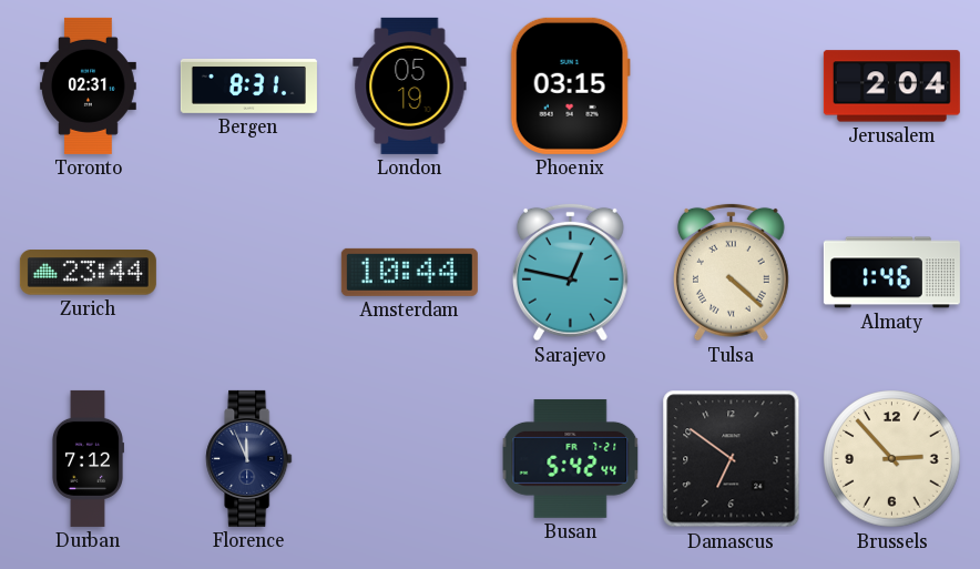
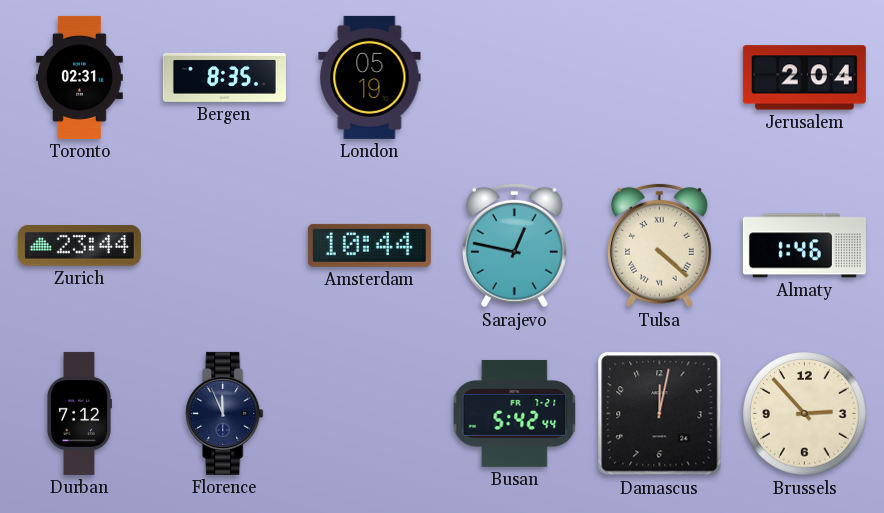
Bergen: 8:31 -> 8:35 (224, 77)
Phoenix: 03:15 -> none (570, 85)
Damascus: 6:51 -> 12:02 (660, 414)
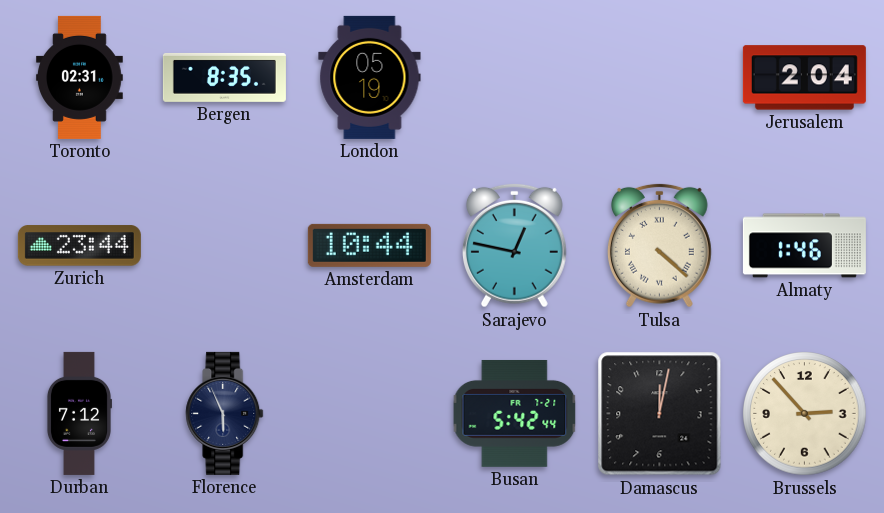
Florence: 11:56 -> 5:56 (225, 413)
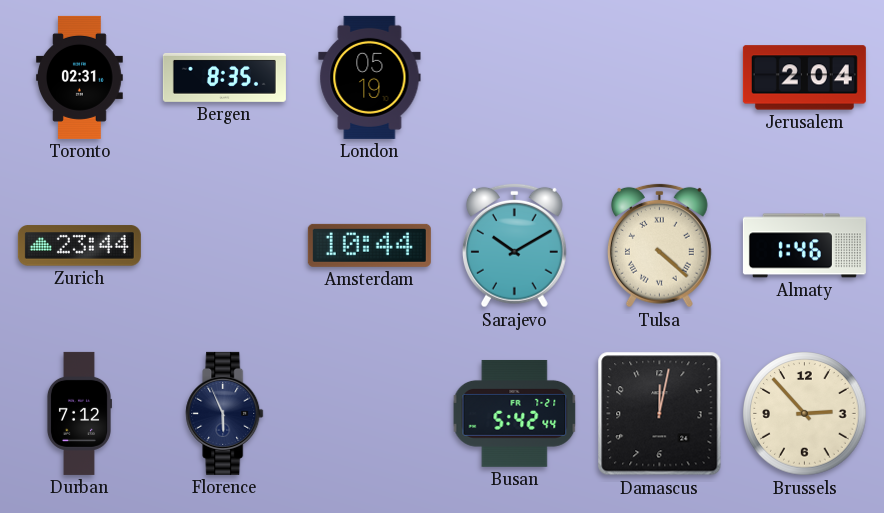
Sarajevo: 12:47 -> 10:10 (514, 245)
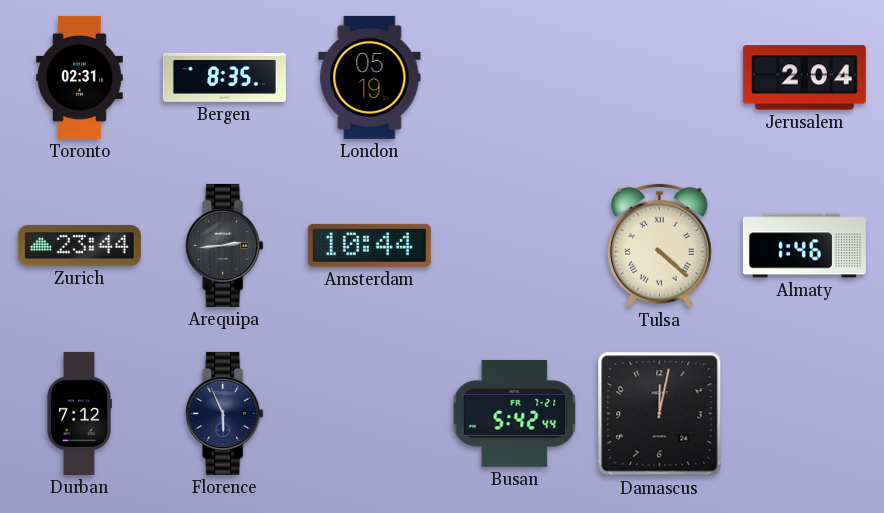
Arequipa: none -> 2:44 (225, 245)
Sarajevo: 10:10 -> none (514, 245)
Brussels: 2:53 -> none (805, 414)
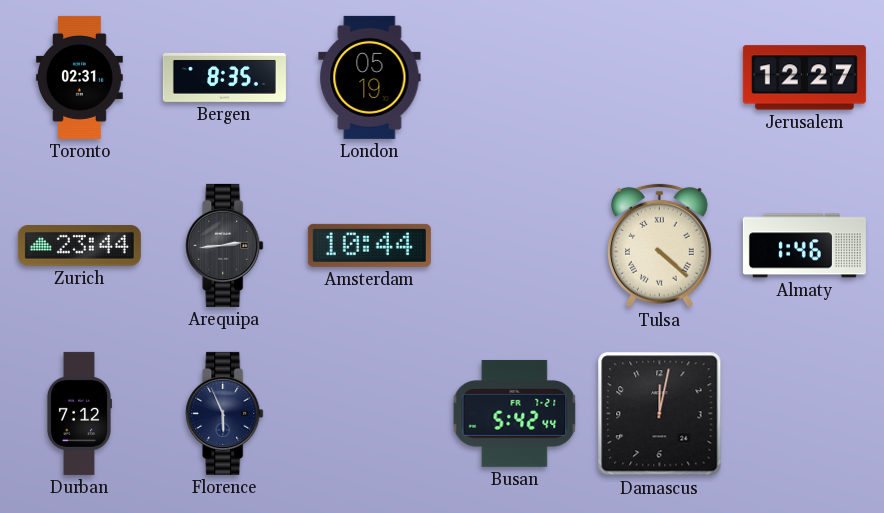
Jerusalem: 2:04 -> 12:27 (804, 78)
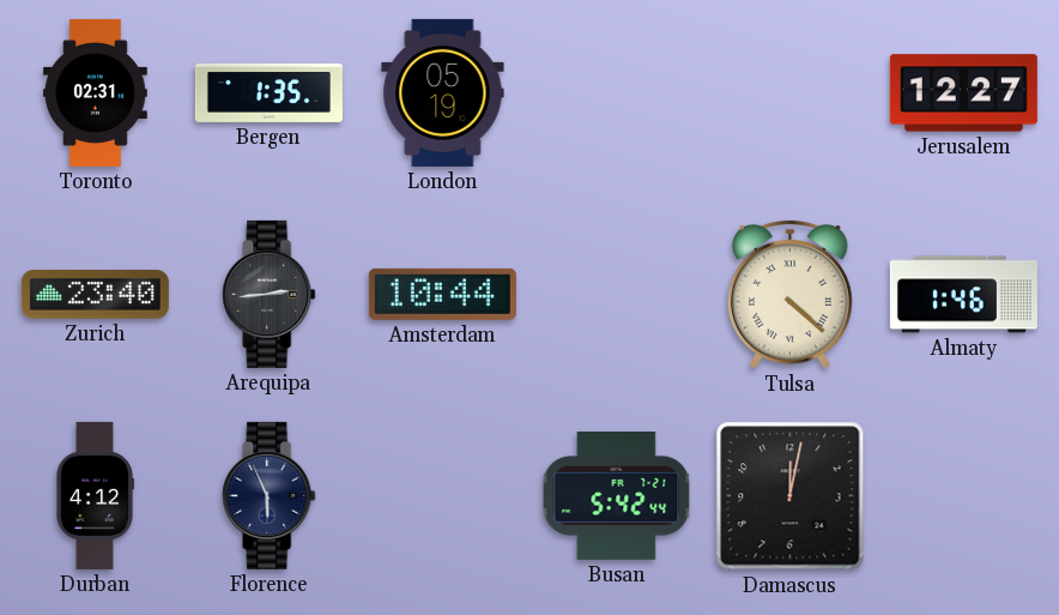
Bergen: 8:35 -> 1:35 (268, 92)
Zurich: 23:44 -> 23:40 (95, 295)
Durban: 7:12 -> 4:12 (95, 495)
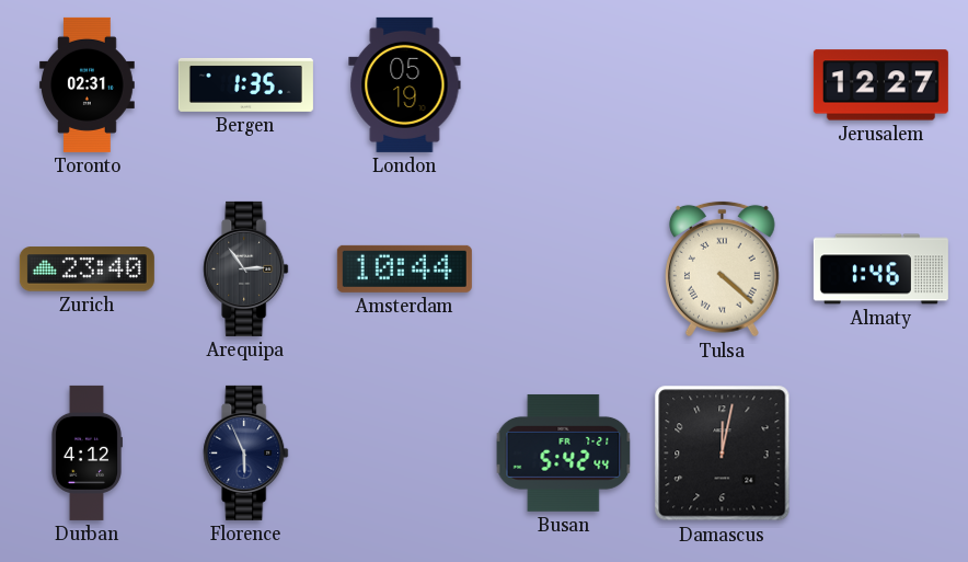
Arequipa: 2:44 -> 2:54 (246, 268)
